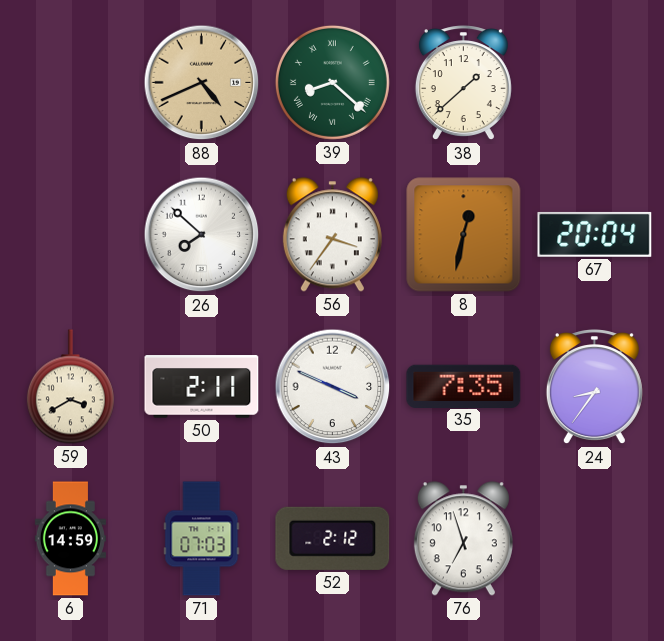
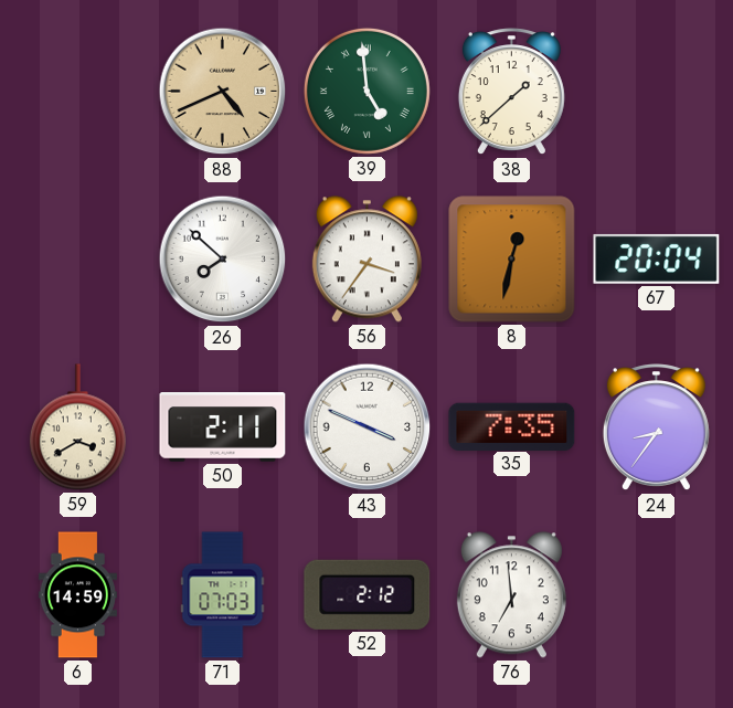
39: 8:22 -> 4:59 (366, 91)
76: 6:57 -> 6:59 (511, 595)
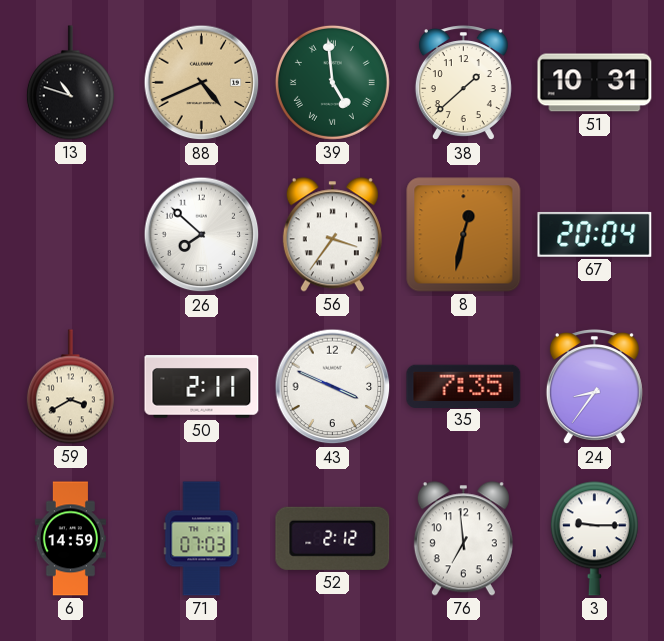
13: none -> 10:48 (70, 83)
51: none -> 10:31 (595, 83)
3: none -> 9:15 (594, 539)
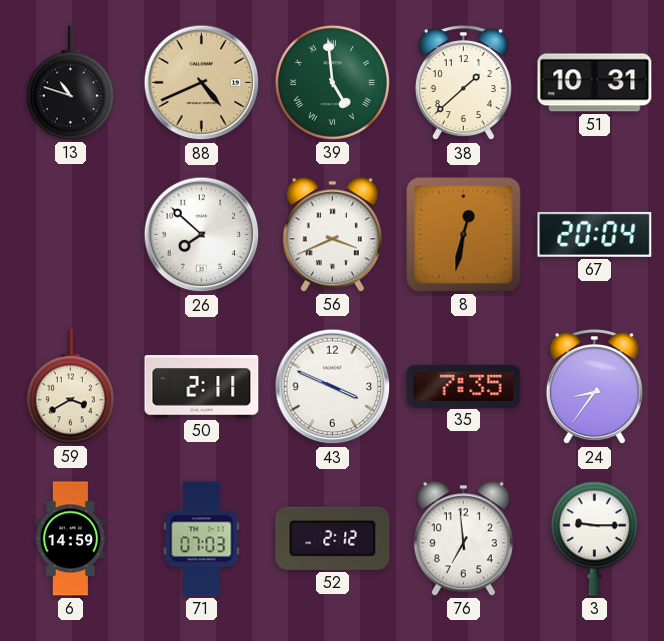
56: 3:36 -> 3:41 (332, 235)
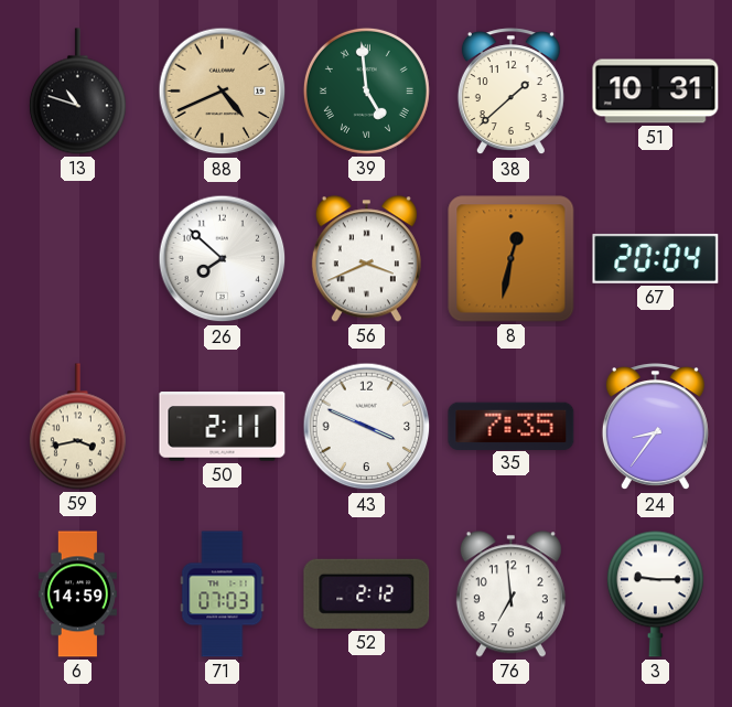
59: 3:40 -> 3:43 (77, 427)
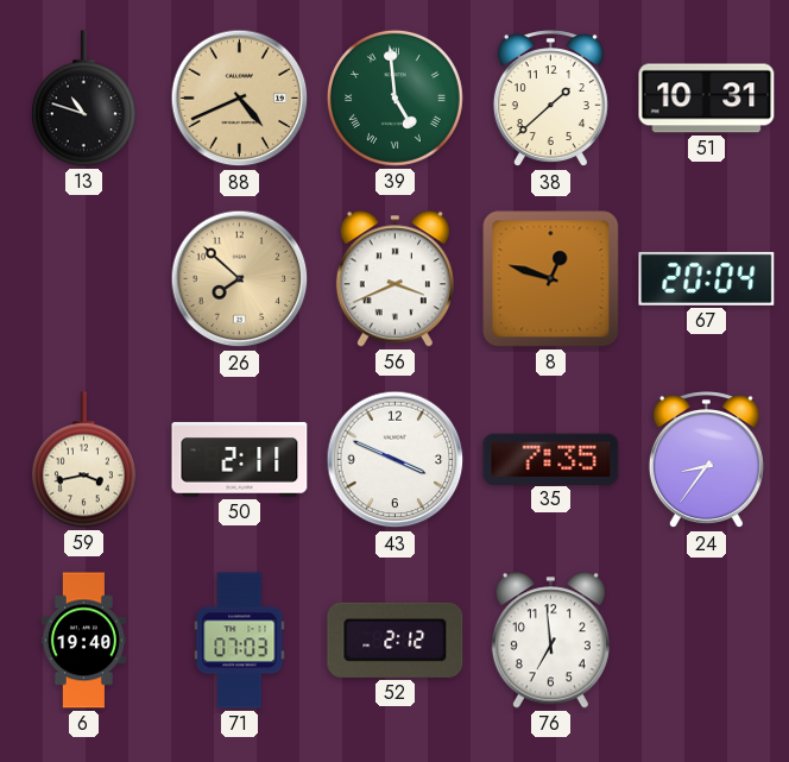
26 dial: white -> champagne (240, 279)
8: 12:32 -> 12:48 (551, 279)
6: 14:59 -> 19:40 (83, 641)
3: 9:15 -> none (655, 594)
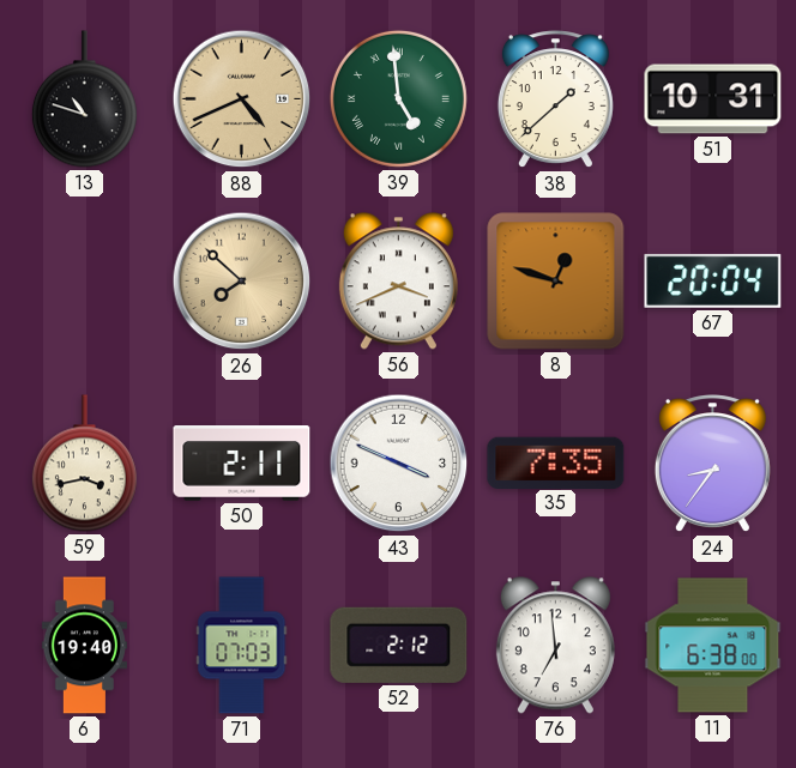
11: none -> 6:38 (713, 646)
